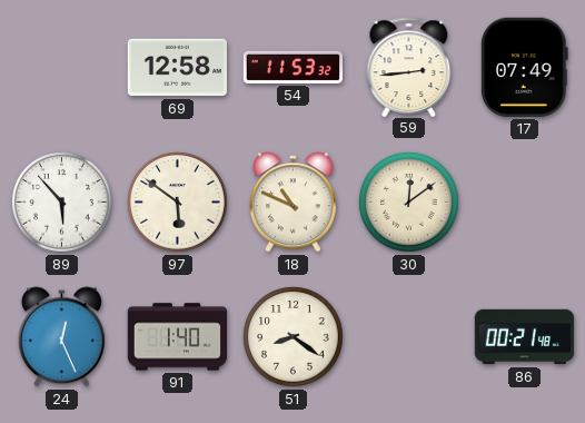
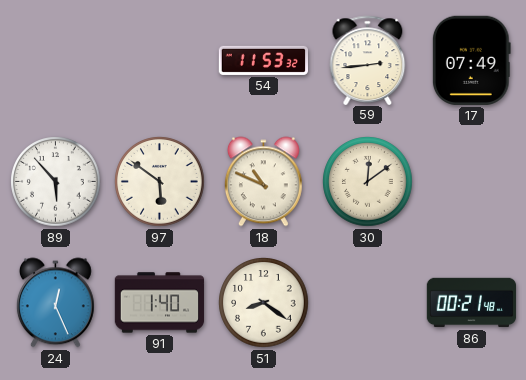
69: 12:58 -> none (177, 68)
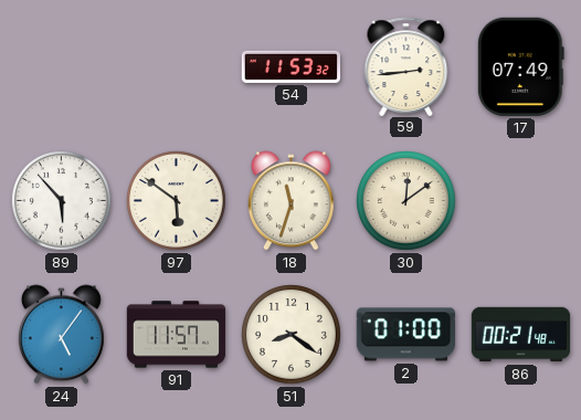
18: 10:49 -> 11:33 (290, 201)
24: 12:26 -> 5:06 (61, 335)
91: 1:40 -> 11:57 (177, 335)
2: none -> 01:00 (405, 335)
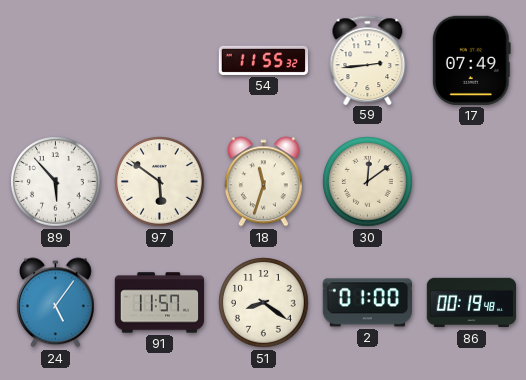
54: 11:53 -> 11:55 (263, 60)
86: 00:21 -> 00:19 (472, 303)
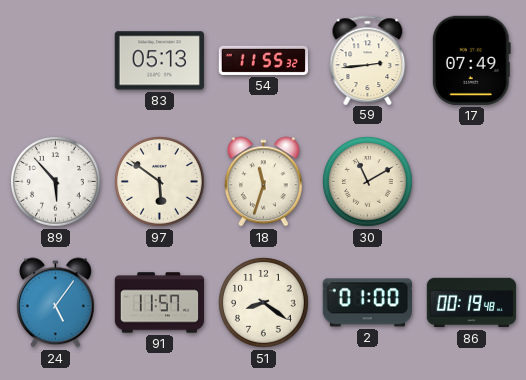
83: none -> 05:13 (159, 61)
30: 12:09 -> 11:10 (368, 182)
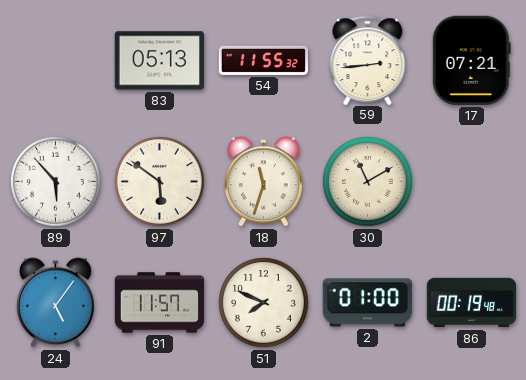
17: 07:49 -> 07:21 (471, 60)
51: 8:21 -> 7:49 (264, 303)
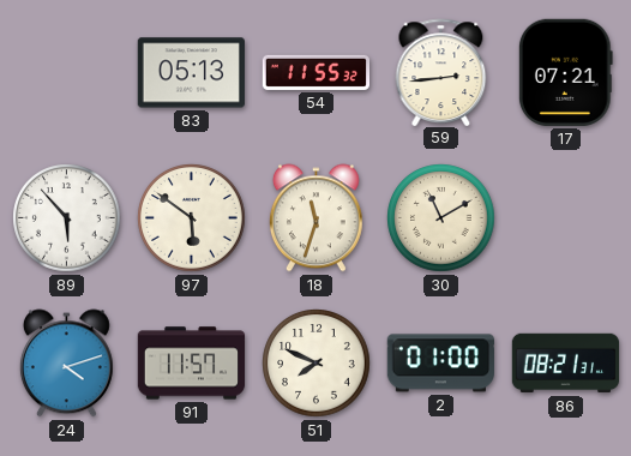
24: 5:06 -> 4:12 (66, 364)
86: 00:19 -> 08:21 (566, 364)
